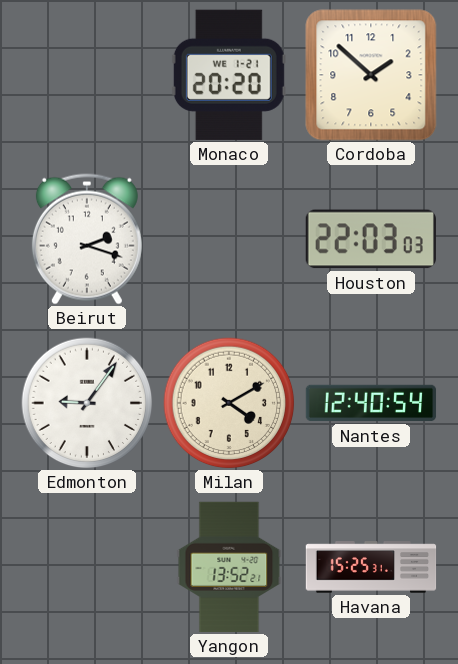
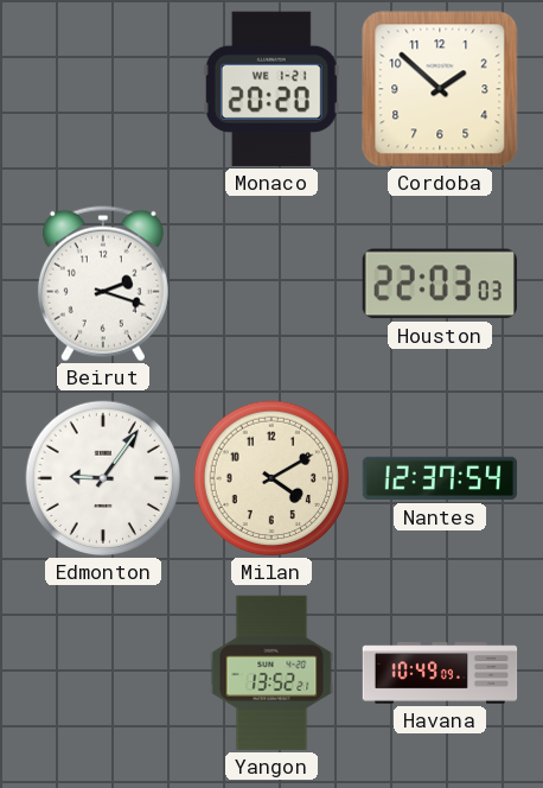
Nantes: 12:40 -> 12:37 (440, 478)
Havana: 15:25 -> 10:49 (440, 673)
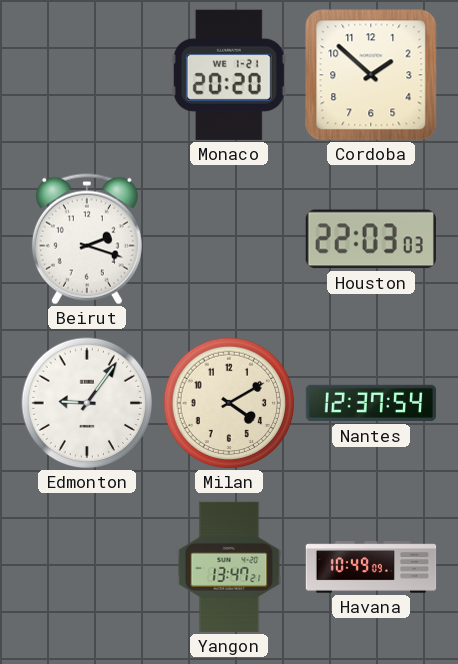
Yangon: 13:52 -> 13:47 (229, 567)
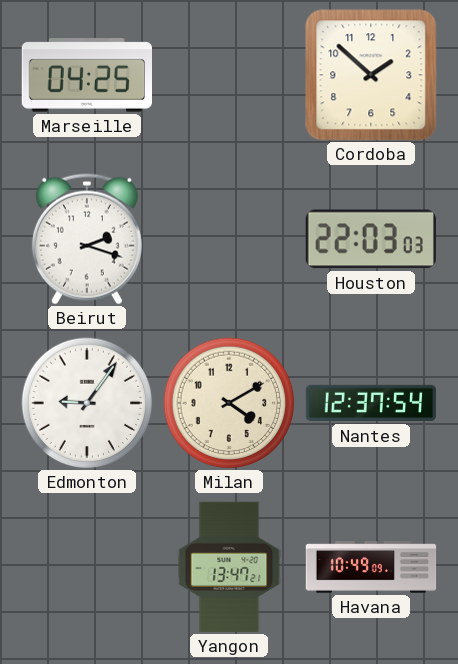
Marseille: none -> 04:25 (86, 75)
Monaco: 20:20 -> none (229, 75)
